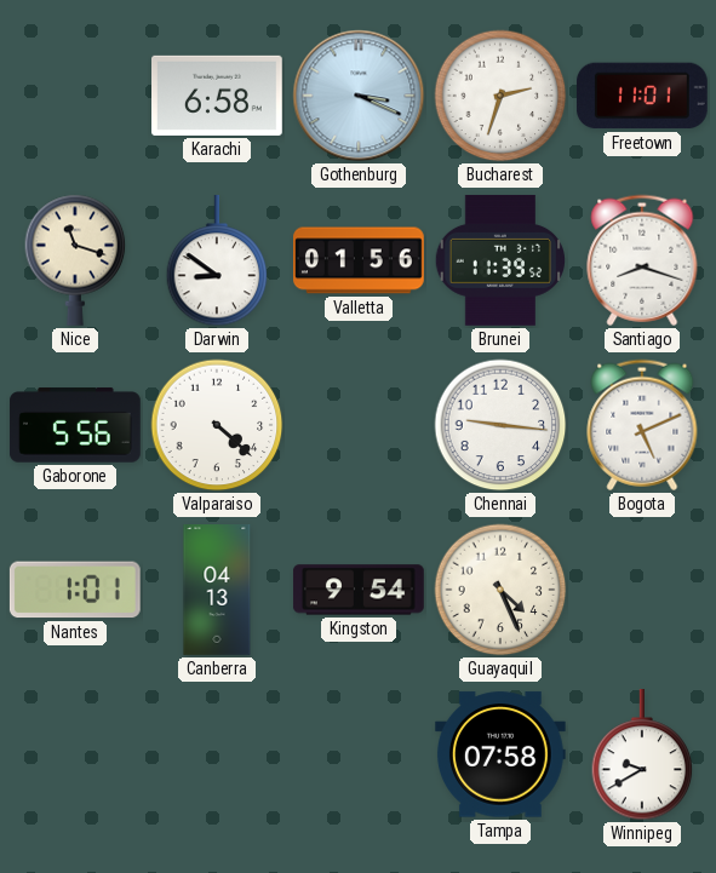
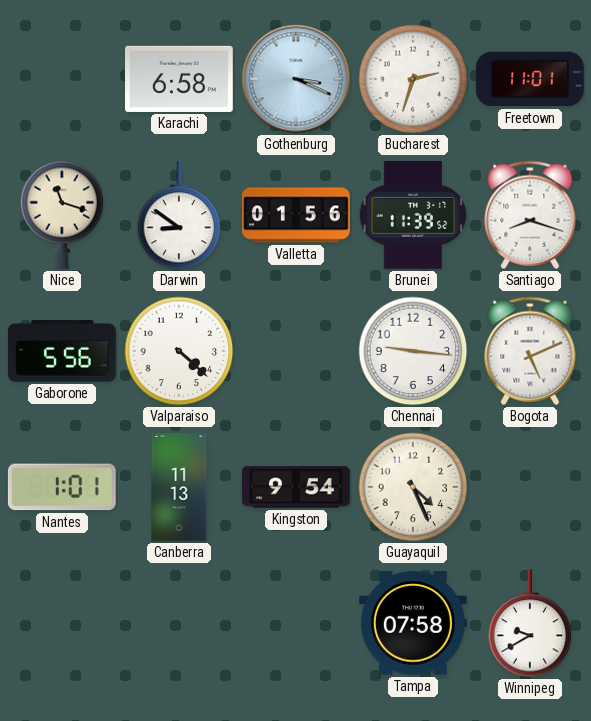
Canberra: 04:13 -> 11:13 (179, 488)
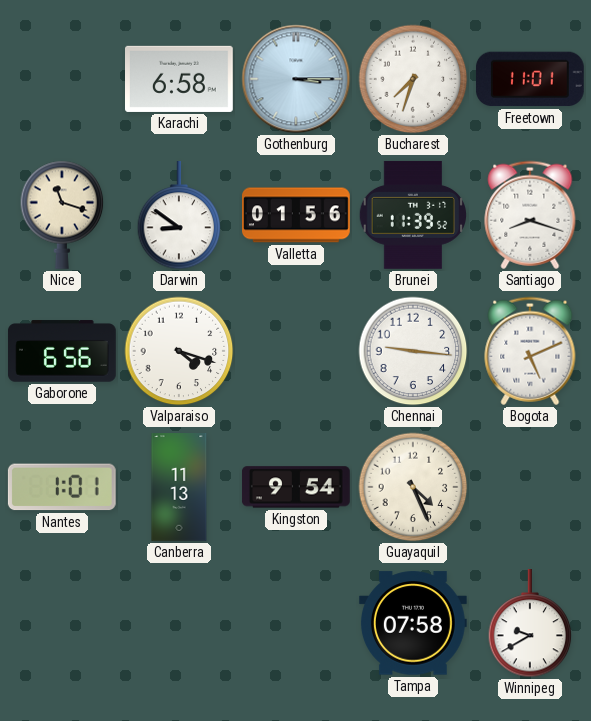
Gothenburg: 3:19 -> 3:15 (296, 79)
Bucharest: 2:33 -> 7:33 (413, 79)
Gaborone: 5:56 -> 6:56 (62, 351)
Valparaiso: 4:22 -> 4:18 (179, 351)
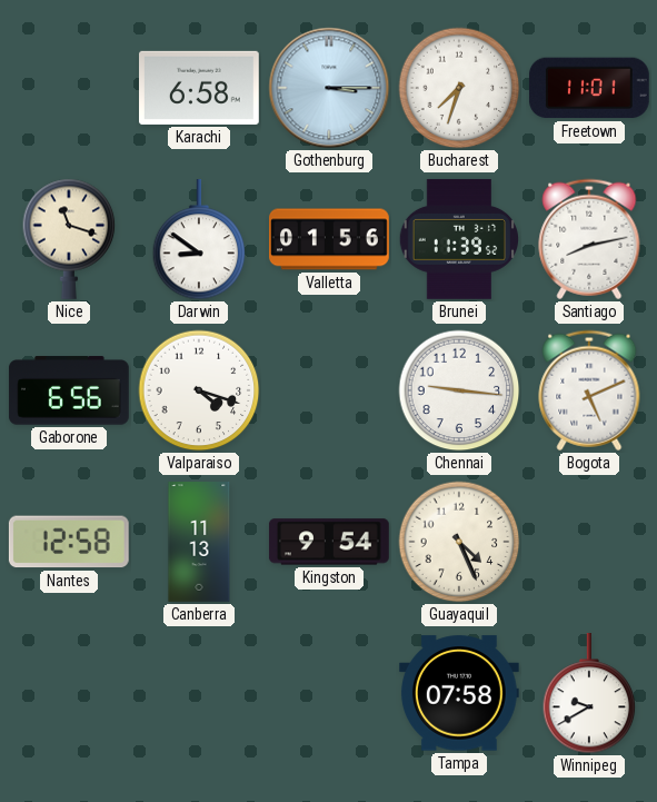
Santiago: 8:18 -> 8:13 (589, 239)
Nantes: 1:01 -> 12:58 (69, 542)
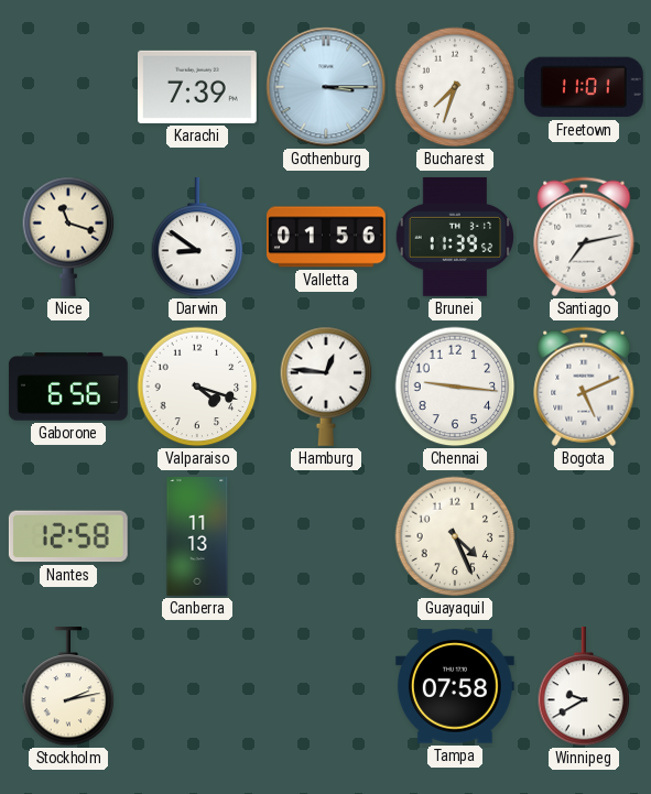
Karachi: 6:58 -> 7:39 (198, 87)
Santiago: 8:13 -> 7:13 (584, 237)
Hamburg: none -> 12:46 (326, 387)
Kingston: 9:54 -> none (329, 542)
Stockholm: none -> 2:13 (68, 687)
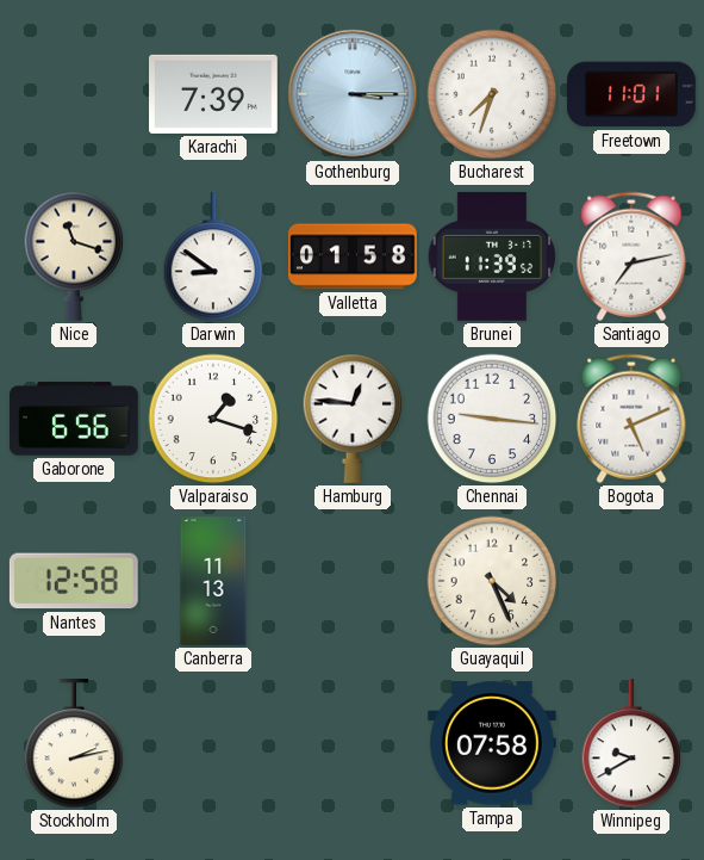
Valletta: 01:56 -> 01:58 (354, 256)
Valparaiso: 4:18 -> 1:18 (213, 419)
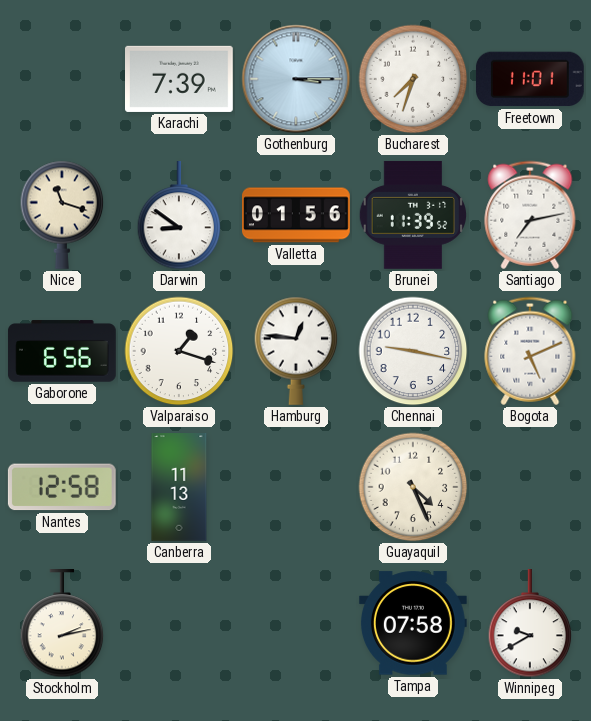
Valletta: 01:58 -> 01:56 (297, 215)
Chennai: 9:16 -> 9:17 (413, 351)
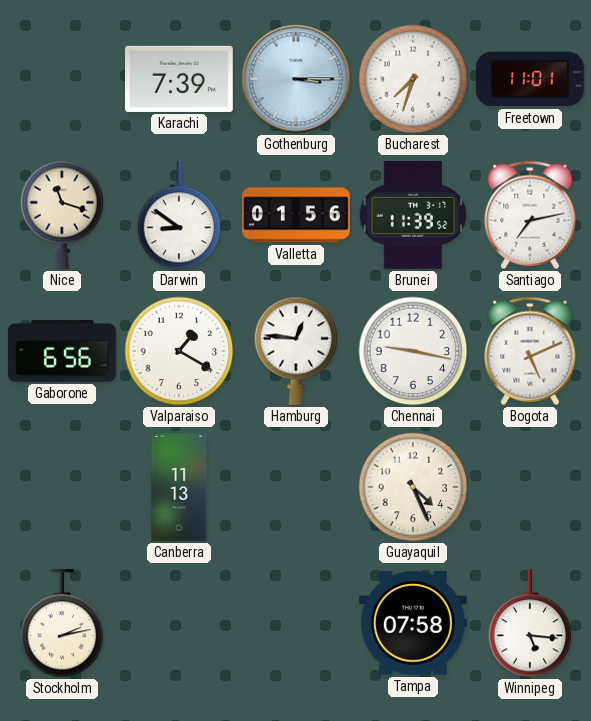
Valparaiso: 1:18 -> 1:20 (179, 351)
Nantes: 12:58 -> none (62, 487)
Winnipeg: 9:40 -> 5:16 (530, 624)
